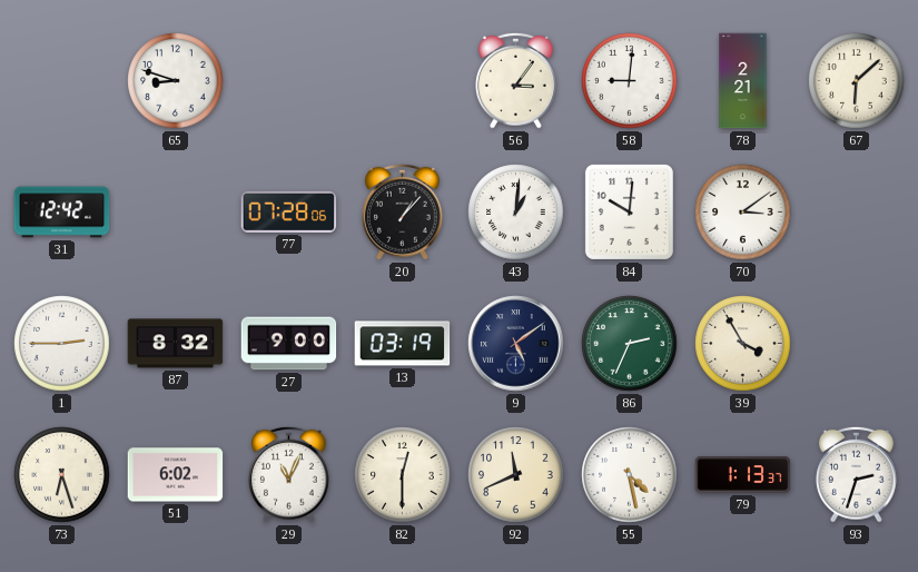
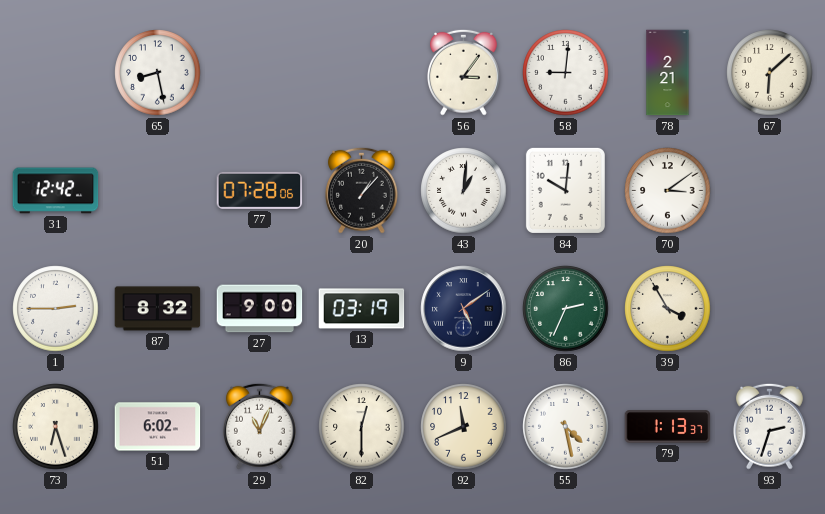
65: 8:48 -> 8:28 (158, 73)
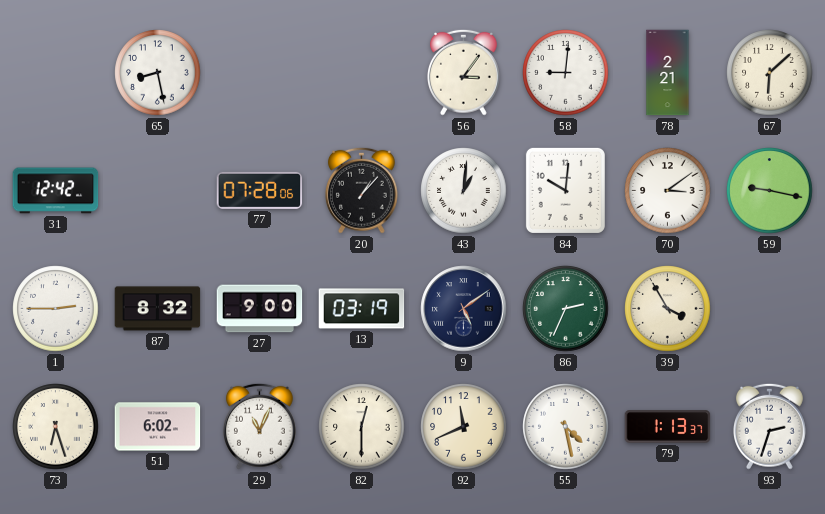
59: none -> 9:17 (770, 191)
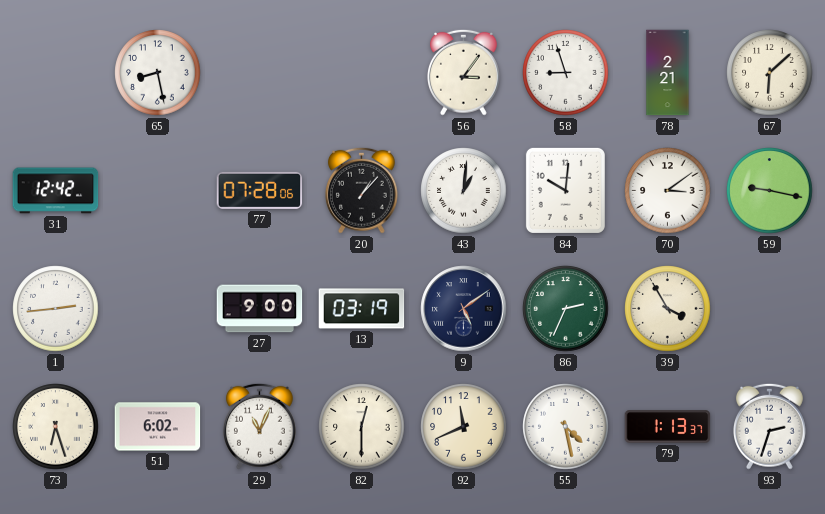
58: 9:01 -> 8:57 (566, 73)
1: 2:45 -> 2:44 (56, 309)
87: 8:32 -> none (158, 309)
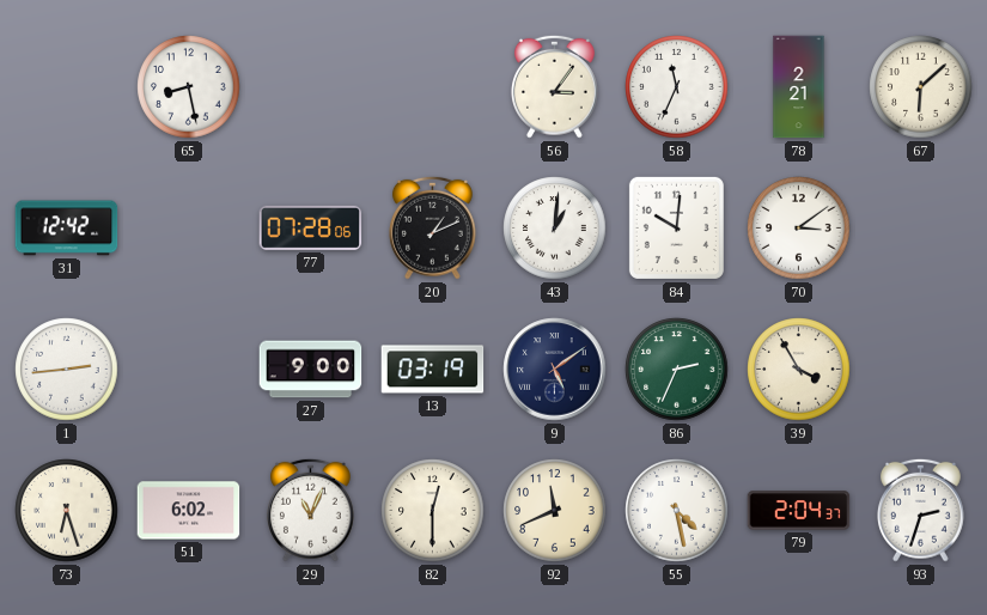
58: 8:57 -> 11:34 (677, 87)
20: 1:07 -> 1:11 (433, 227)
59: 9:17 -> none (770, 191)
79: 1:13 -> 2:04 (799, 511)
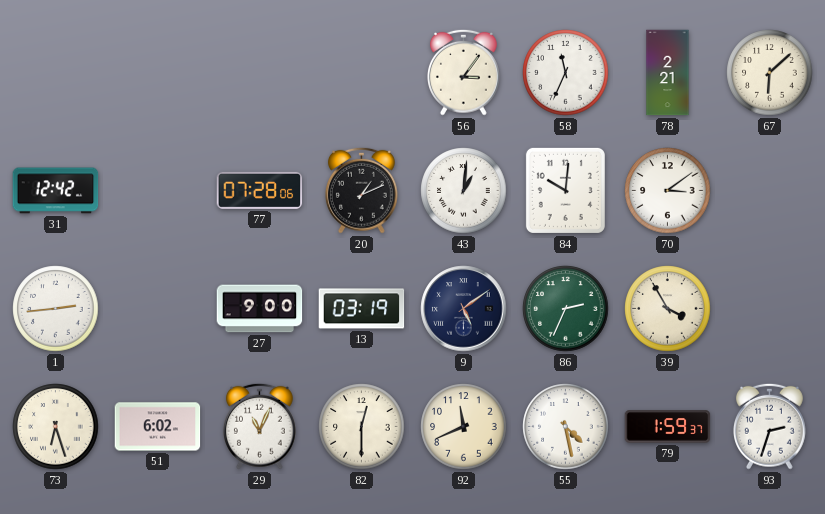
65: 8:28 -> none (189, 87)
79: 2:04 -> 1:59 (668, 427)
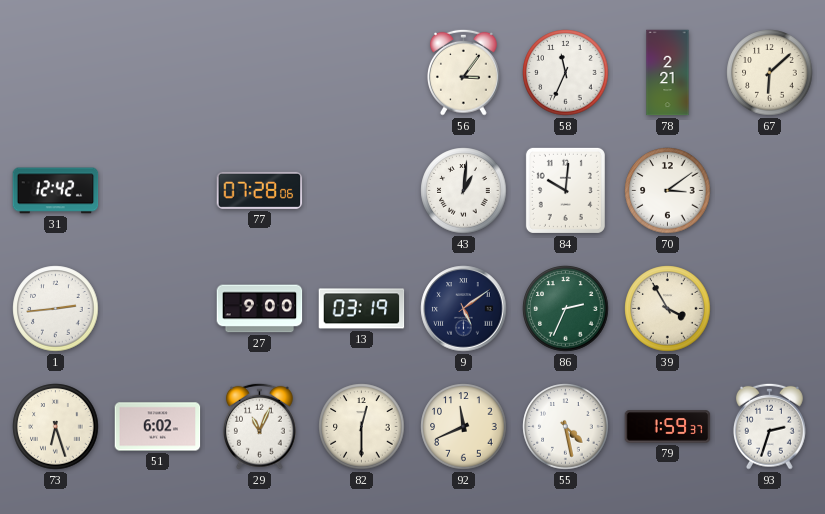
20: 1:11 -> none (362, 190)
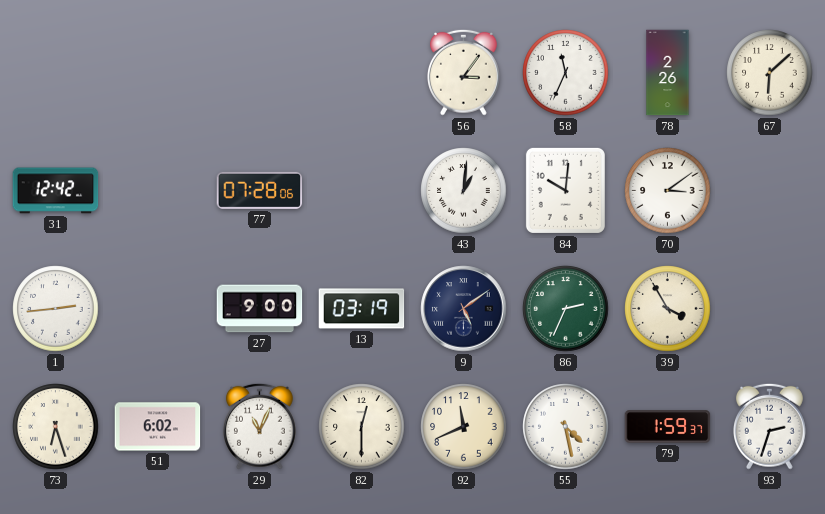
78: 2:21 -> 2:26 (668, 73)
